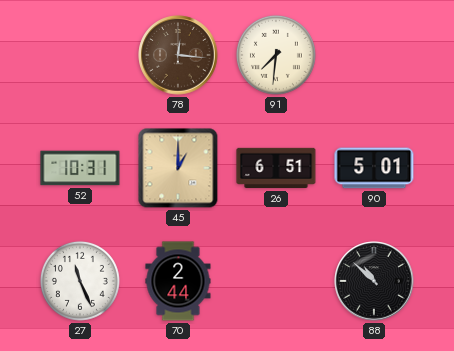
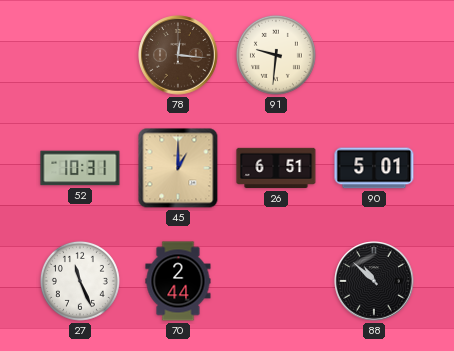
91: 7:31 -> 9:31 (276, 55)
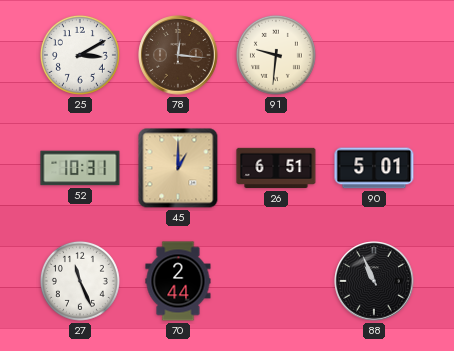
25: none -> 3:10 (80, 55)
88: 10:52 -> 10:56 (374, 281)
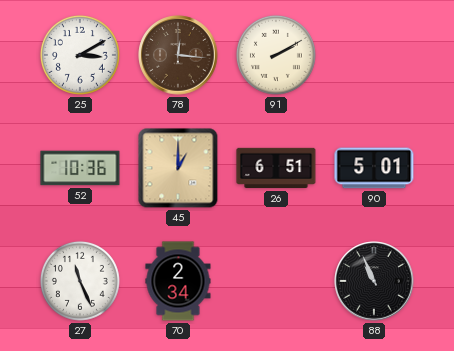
91: 9:31 -> 2:10 (276, 55)
52: 10:31 -> 10:36 (80, 168)
70: 2:44 -> 2:34 (178, 281)
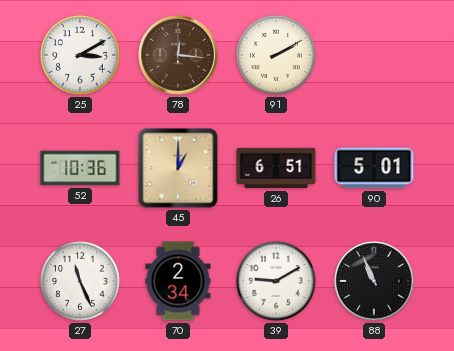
39: none -> 9:10 (276, 281)
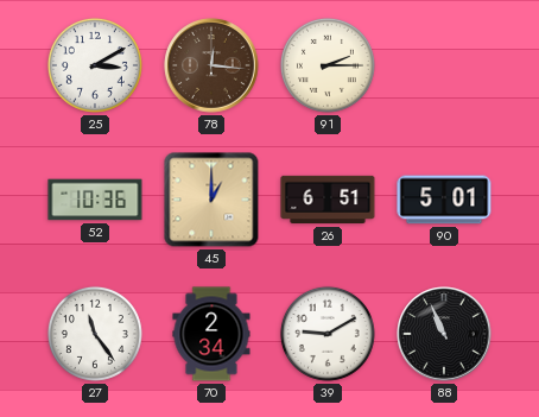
91: 2:10 -> 2:15 (328, 65)
27: 11:26 -> 11:24 (95, 334)
